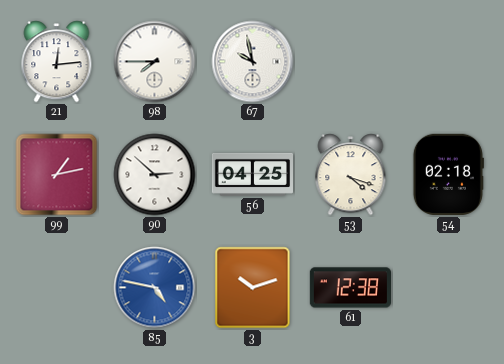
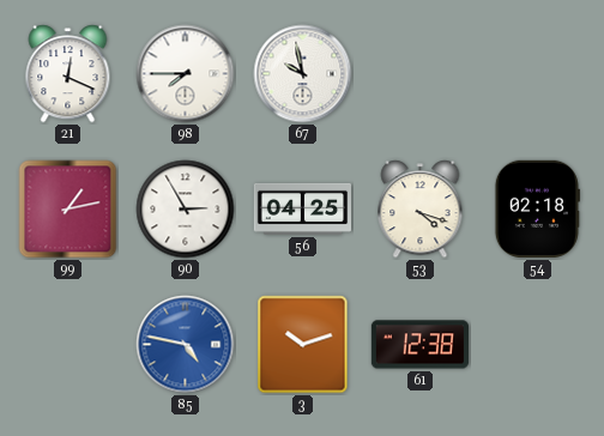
21: 12:14 -> 12:19 (68, 74)
90: 2:52 -> 2:55 (186, 210)
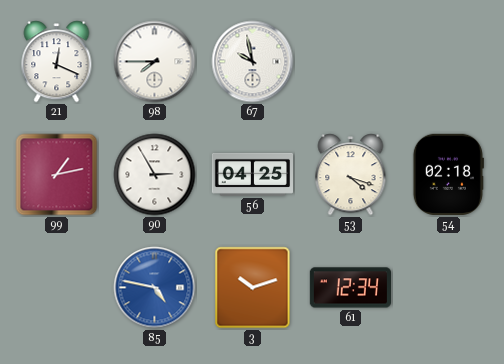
61: 12:38 -> 12:34 (350, 288)
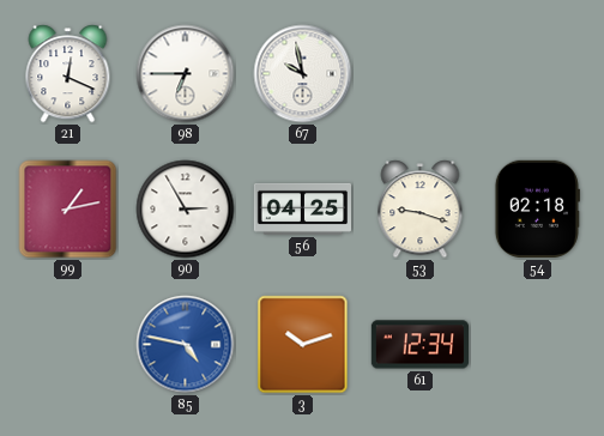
98: 7:45 -> 6:45 (186, 74)
53: 4:18 -> 9:18 (421, 210)
